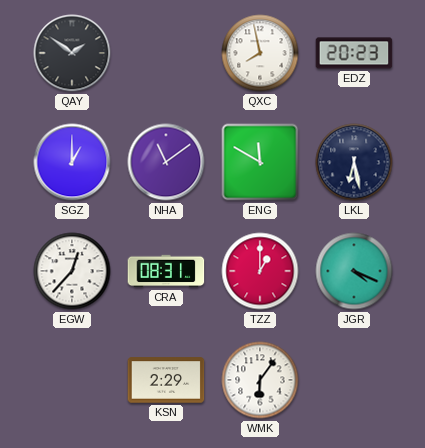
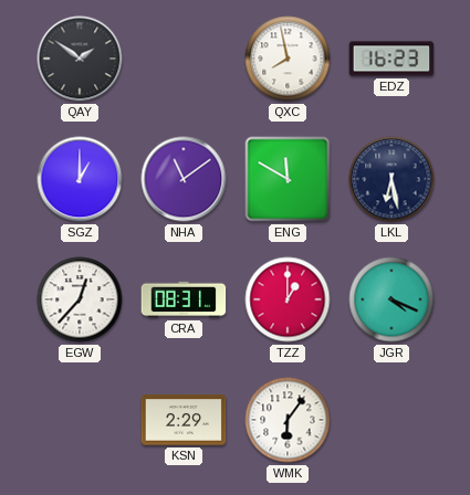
EDZ: 20:23 -> 16:23 (391, 59)
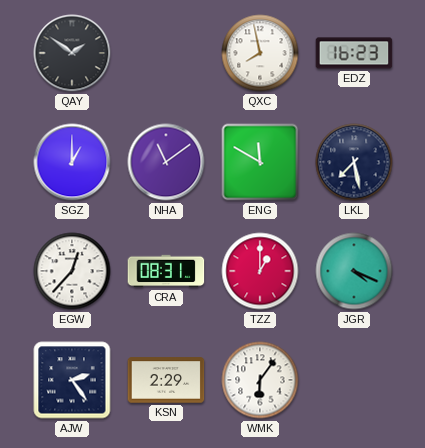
LKL: 6:28 -> 7:28 (354, 162)
AJW: none -> 2:24 (72, 380)
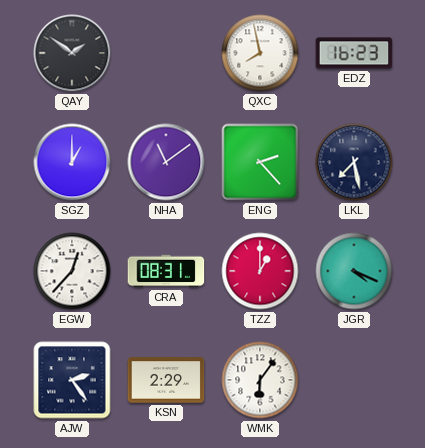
ENG: 11:50 -> 2:23 (260, 162)
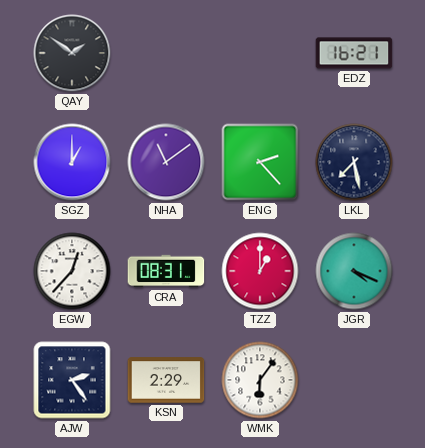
QXC: 7:58 -> none (260, 53)
EDZ: 16:23 -> 16:21 (354, 53)
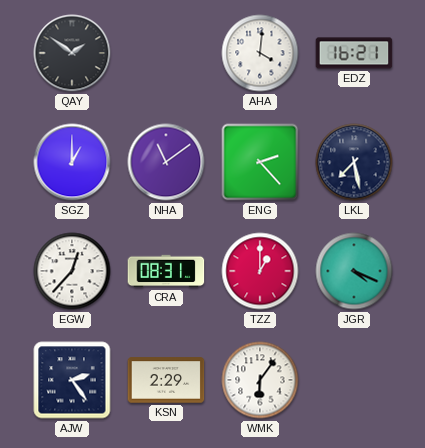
AHA: none -> 4:01 (260, 53)
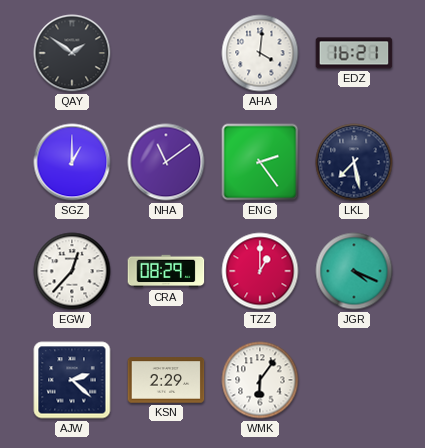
ENG: 2:23 -> 2:24 (260, 162)
CRA: 08:31 -> 08:29 (166, 271)
AJW: 2:24 -> 2:22 (72, 380)
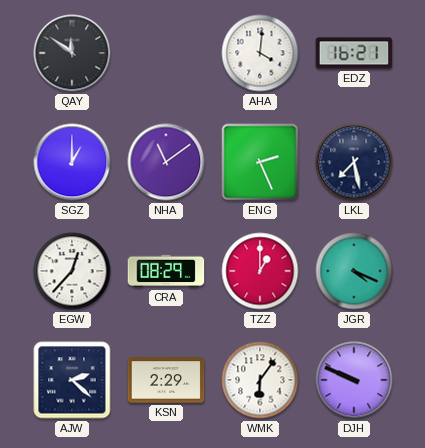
QAY: 1:51 -> 11:51 (72, 53)
ENG: 2:24 -> 2:26 (260, 162)
DJH: none -> 9:49 (354, 380)
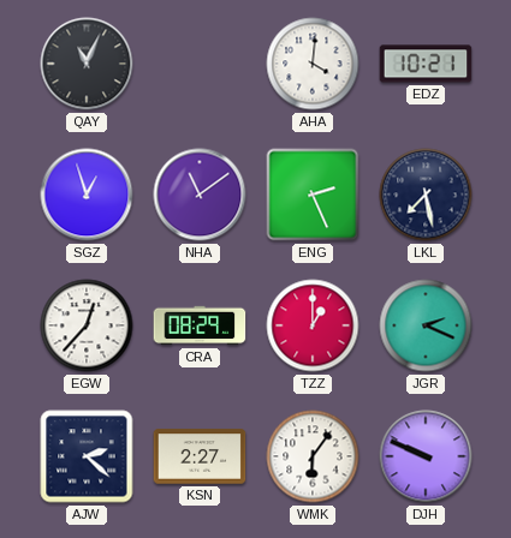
QAY: 11:51 -> 11:04 (87, 64)
EDZ: 16:21 -> 10:21 (426, 64)
SGZ: 1:00 -> 12:57 (87, 195)
JGR: 4:19 -> 2:19 (426, 325)
KSN: 2:29 -> 2:27 (200, 456)
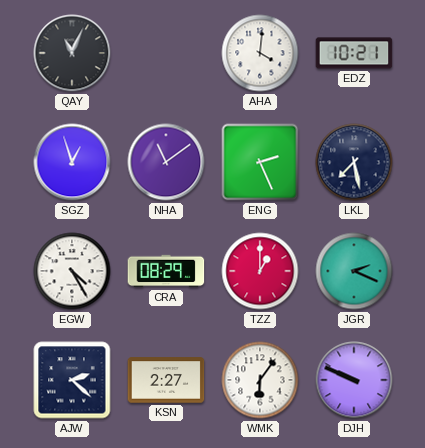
EGW: 12:37 -> 4:25 (72, 271)
